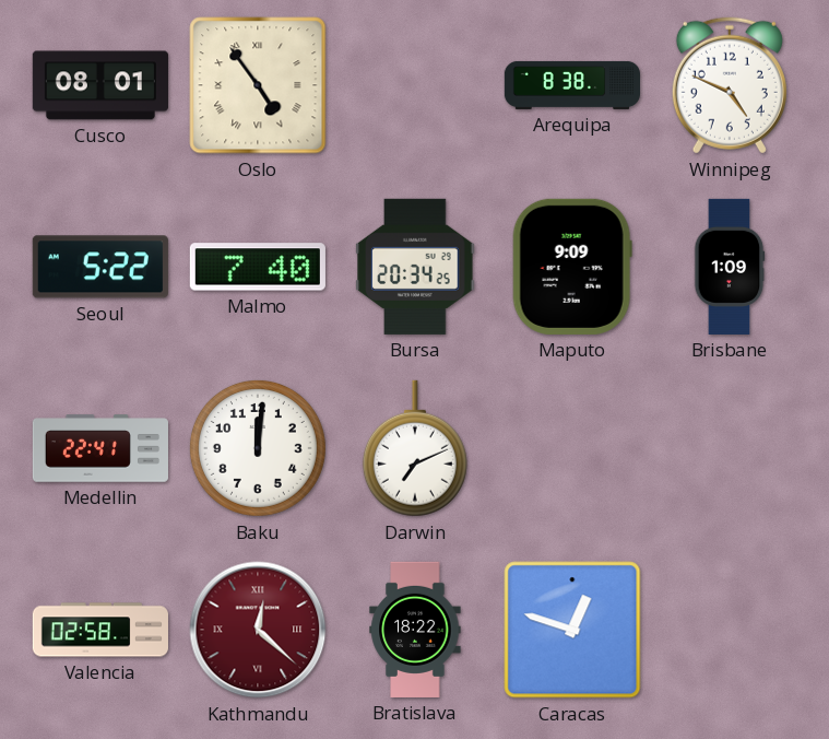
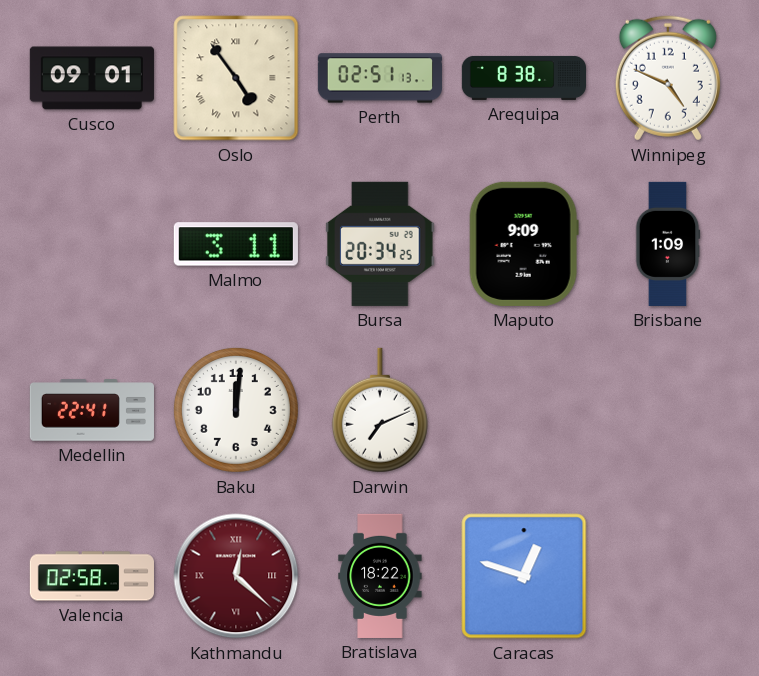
Cusco: 08:01 -> 09:01 (92, 78)
Perth: none -> 02:51 (380, 78)
Seoul: 5:22 -> none (100, 267)
Malmo: 7:40 -> 3:11 (236, 244)
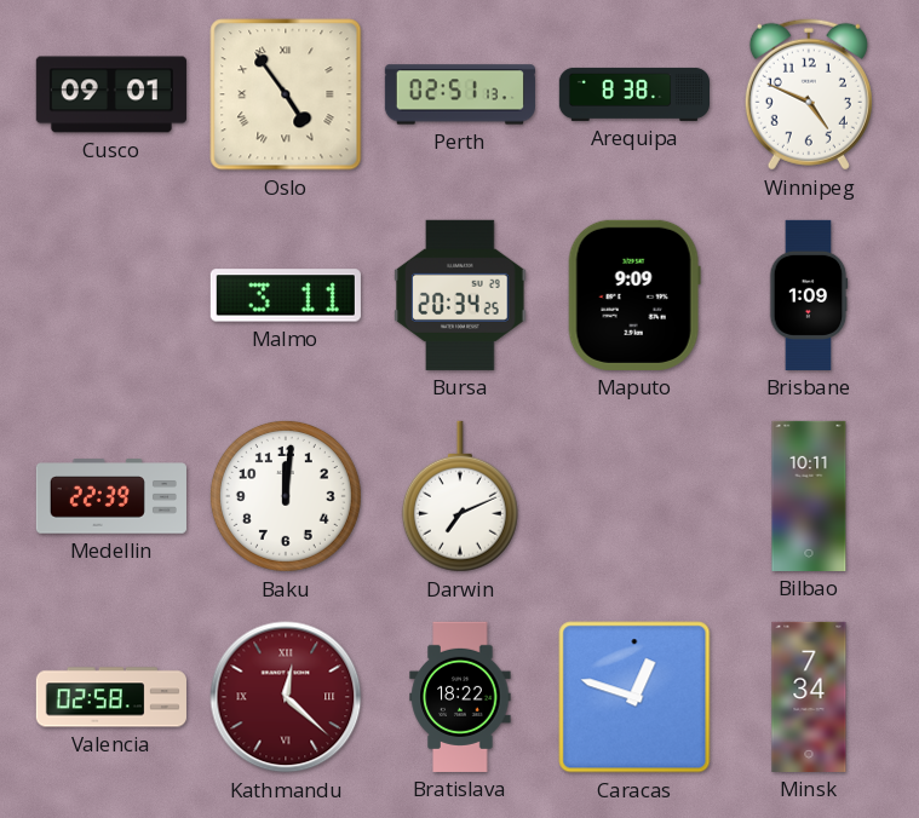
Medellin: 22:41 -> 22:39 (111, 496)
Bilbao: none -> 10:11 (809, 496)
Minsk: none -> 7:34 (809, 697)
